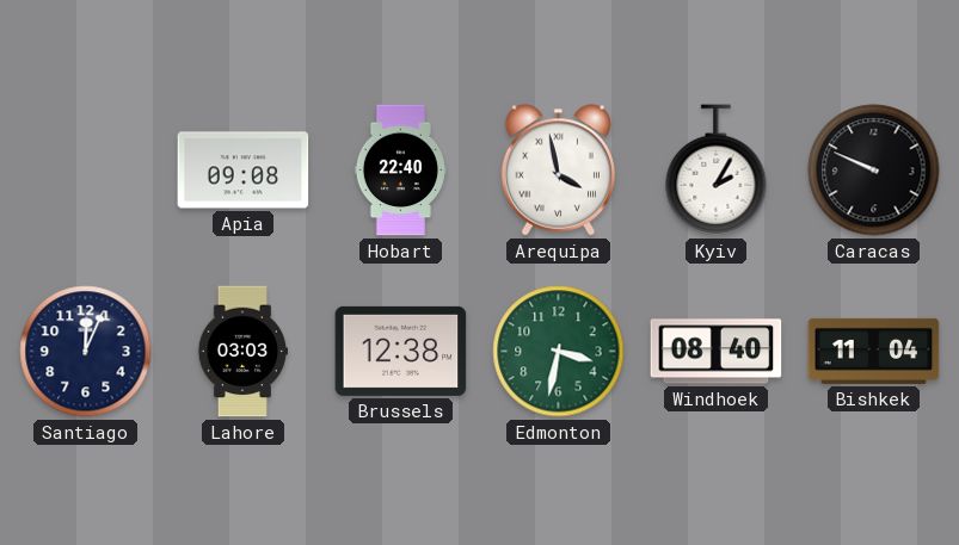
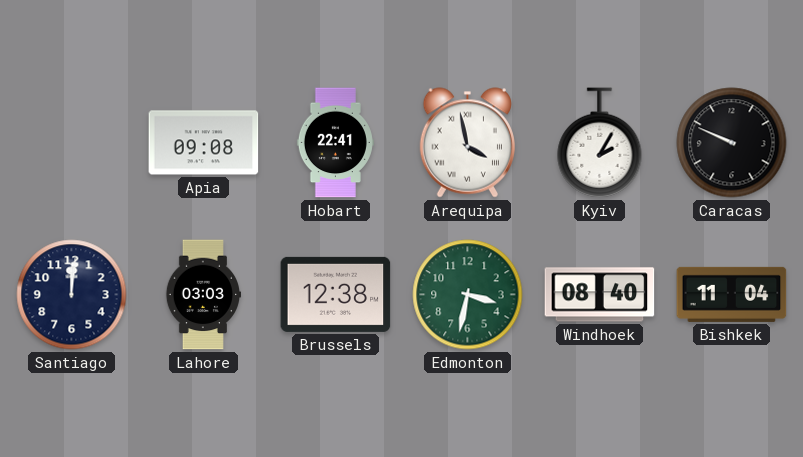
Hobart: 22:40 -> 22:41 (335, 143)
Santiago: 12:04 -> 12:01 (72, 295)
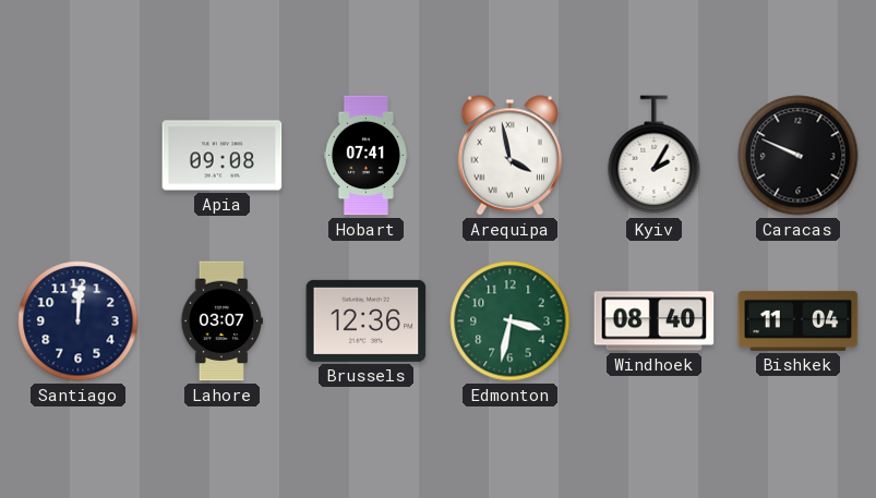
Hobart: 22:41 -> 07:41 (365, 156)
Lahore: 03:03 -> 03:07 (220, 321)
Brussels: 12:38 -> 12:36 (367, 320)
